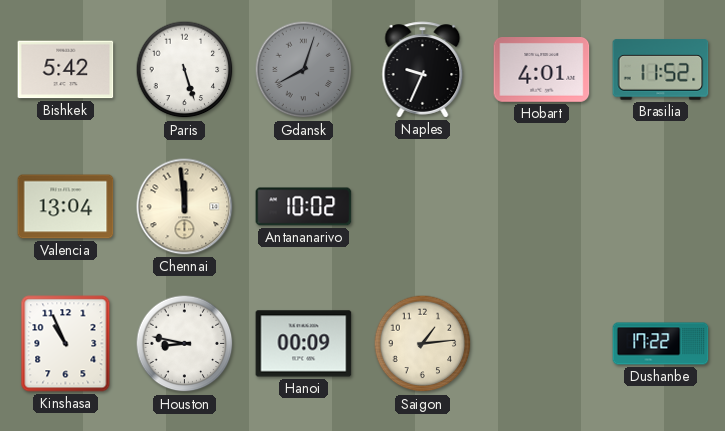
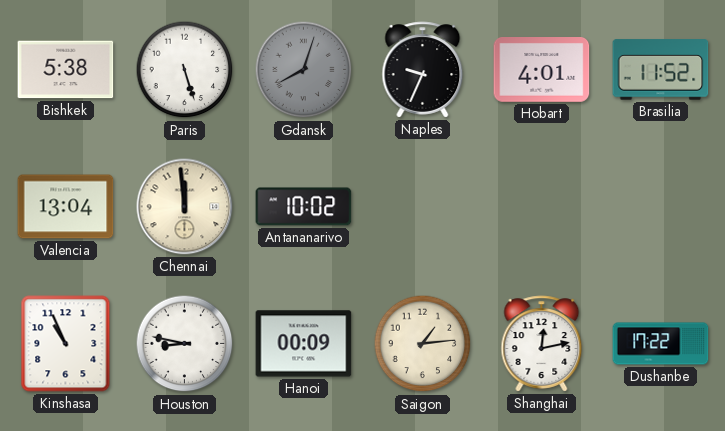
Bishkek: 5:42 -> 5:38 (66, 70)
Shanghai: none -> 12:13 (542, 344)
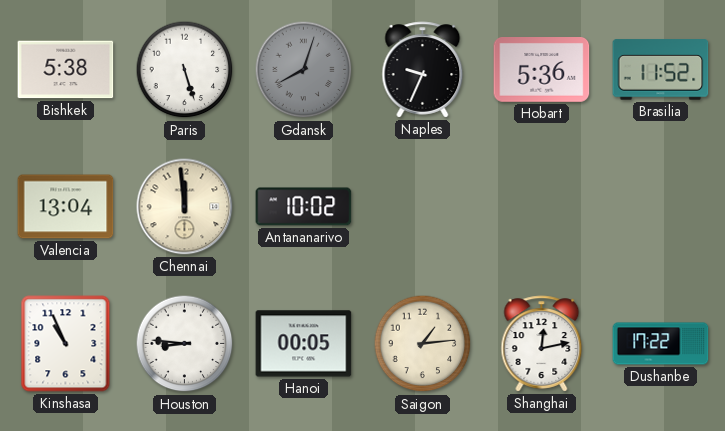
Hobart: 4:01 -> 5:36 (542, 70)
Houston: 8:47 -> 8:46 (185, 344)
Hanoi: 00:09 -> 00:05 (304, 344)
